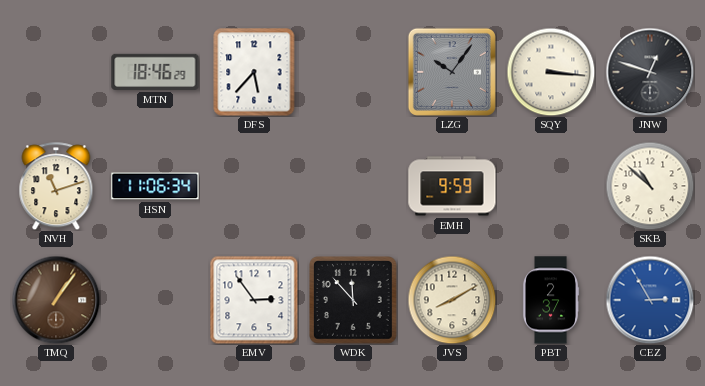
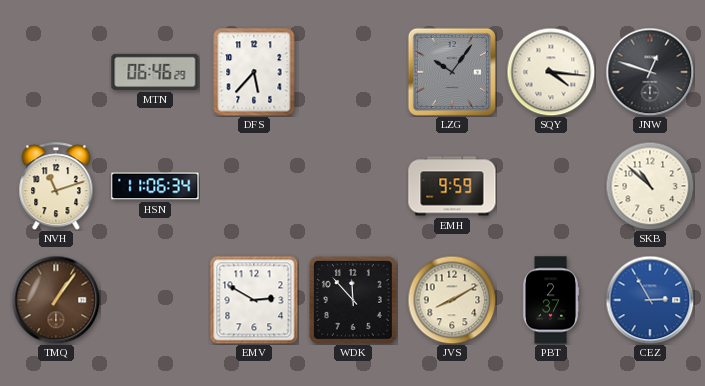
MTN: 18:46 -> 06:46 (155, 72)
SQY: 3:16 -> 4:16 (551, 72)
EMV: 2:54 -> 2:50 (254, 300)
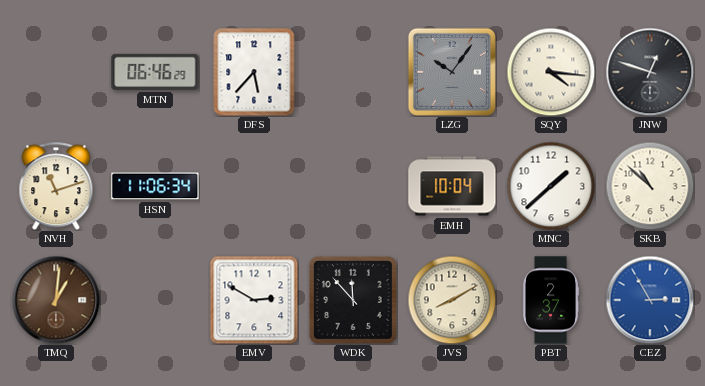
EMH: 9:59 -> 10:04 (452, 186)
MNC: none -> 1:38 (551, 186)
TMQ: 1:06 -> 1:01 (56, 300)
